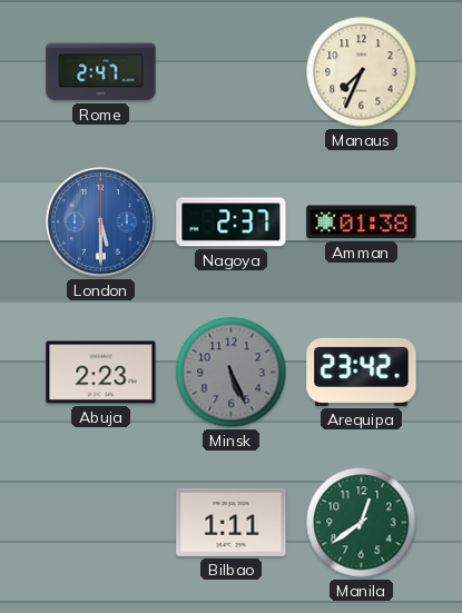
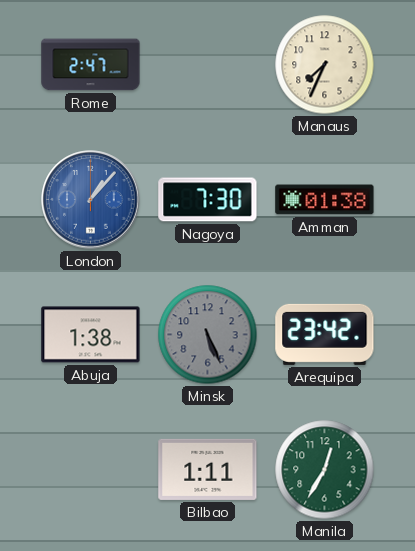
London: 5:30 -> 1:07 (91, 200)
Nagoya: 2:37 -> 7:30 (208, 200)
Abuja: 2:23 -> 1:38 (91, 335)
Manila: 12:39 -> 12:35 (325, 470)
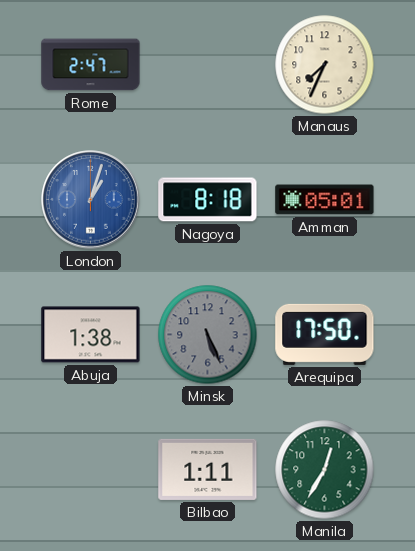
London: 1:07 -> 1:03 (91, 200)
Nagoya: 7:30 -> 8:18 (208, 200)
Amman: 01:38 -> 05:01 (325, 200)
Arequipa: 23:42 -> 17:50 (325, 334)
